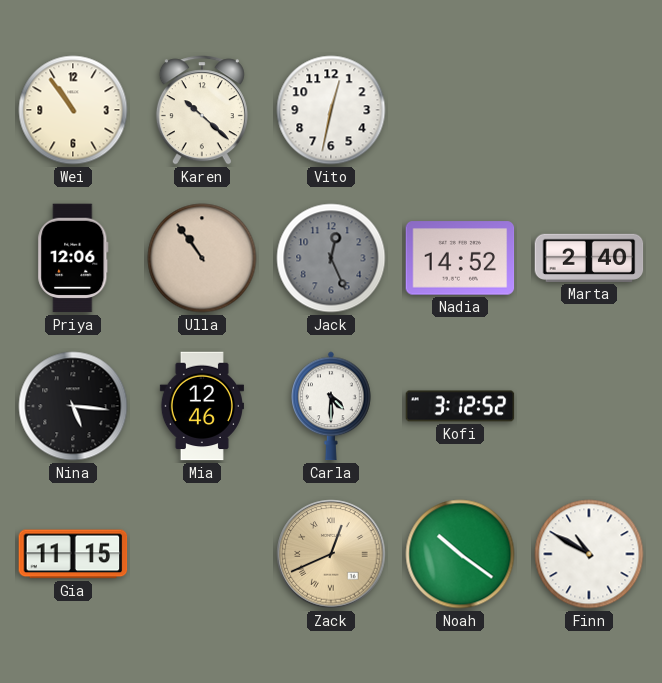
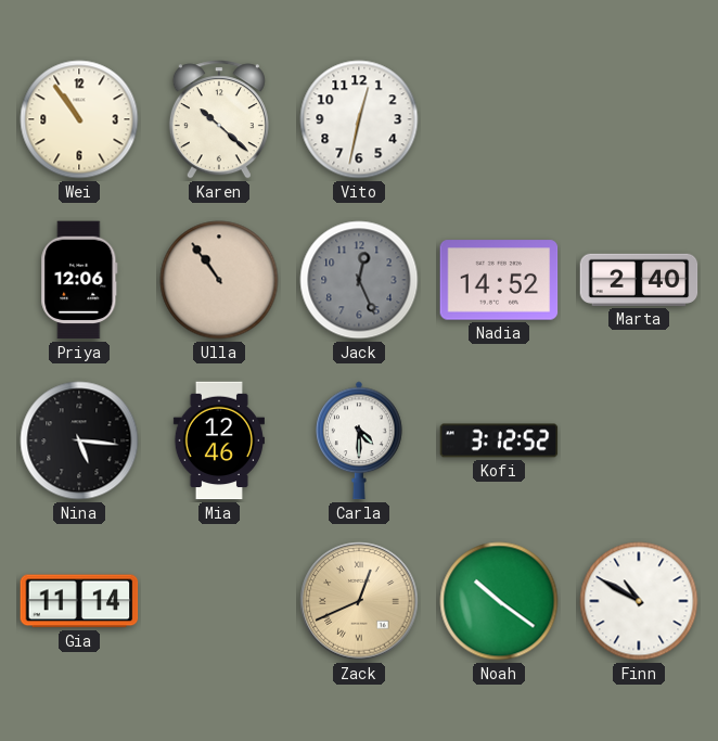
Gia: 11:15 -> 11:14 (79, 601)
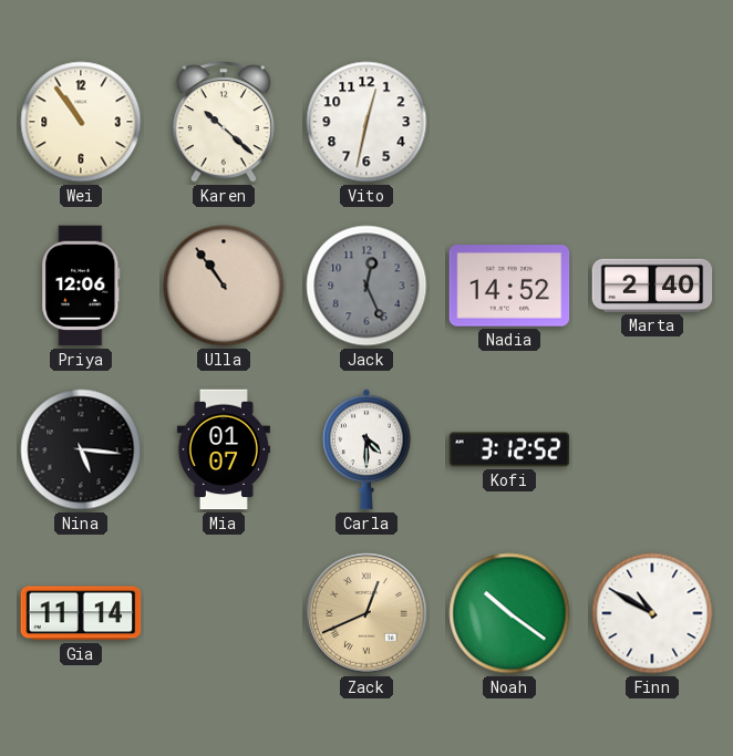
Mia: 12:46 -> 01:07 (224, 449)
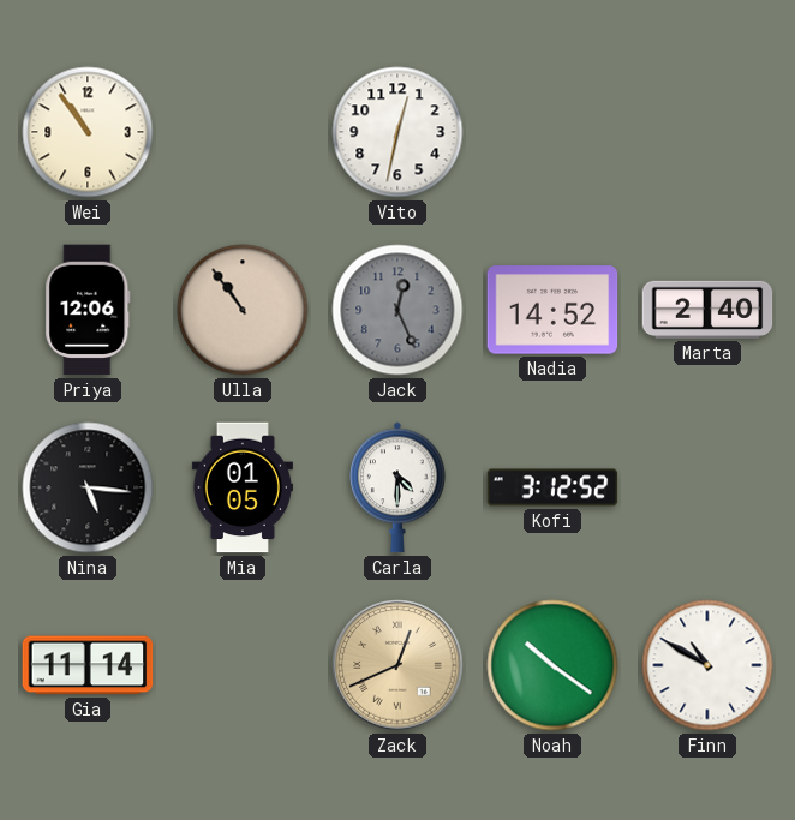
Karen: 10:22 -> none (224, 122)
Mia: 01:07 -> 01:05 (243, 487)
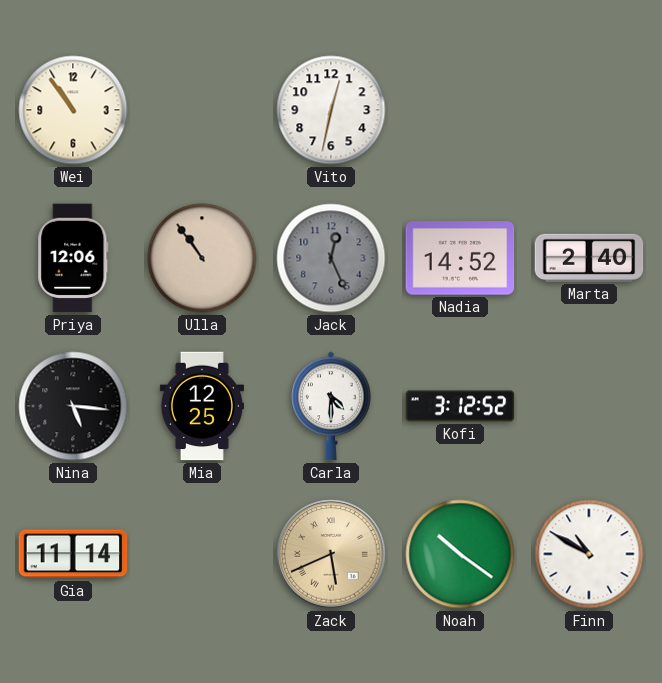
Mia: 01:05 -> 12:25 (202, 406)
Zack: 12:41 -> 5:41 (331, 554)
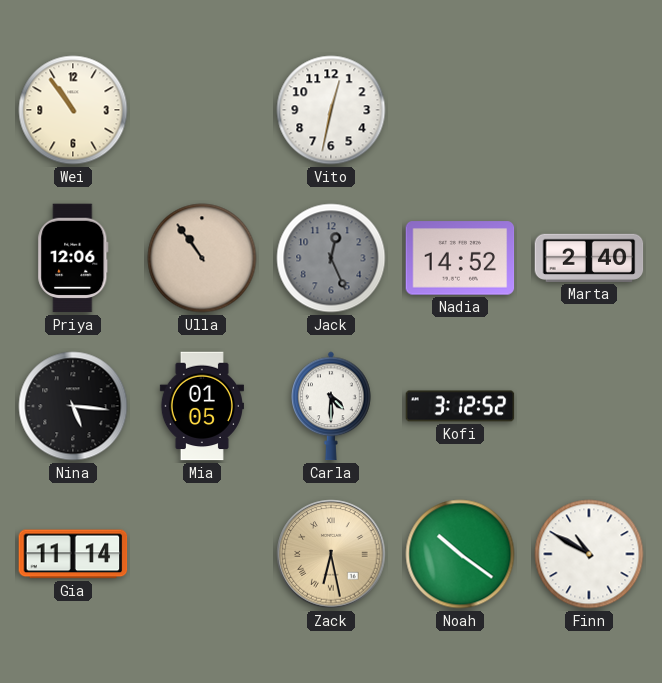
Mia: 12:25 -> 01:05 (202, 406)
Zack: 5:41 -> 6:28 (331, 554)
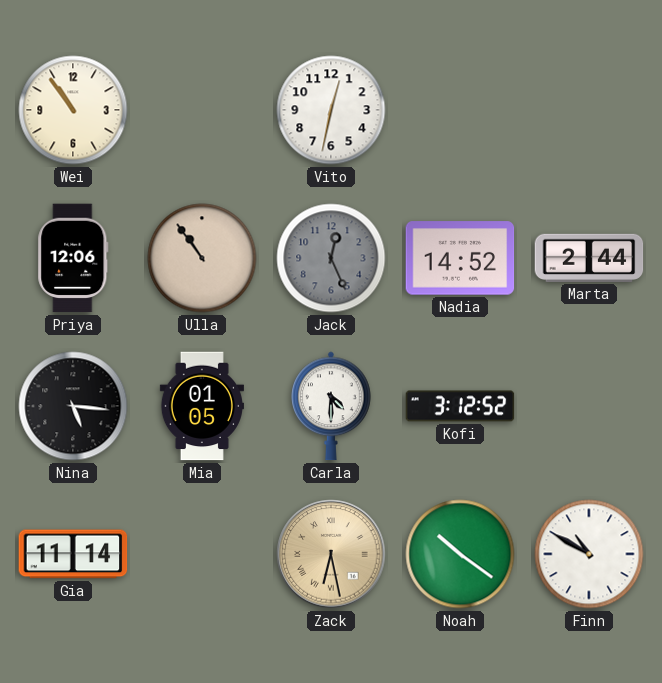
Marta: 2:40 -> 2:44 (589, 258)
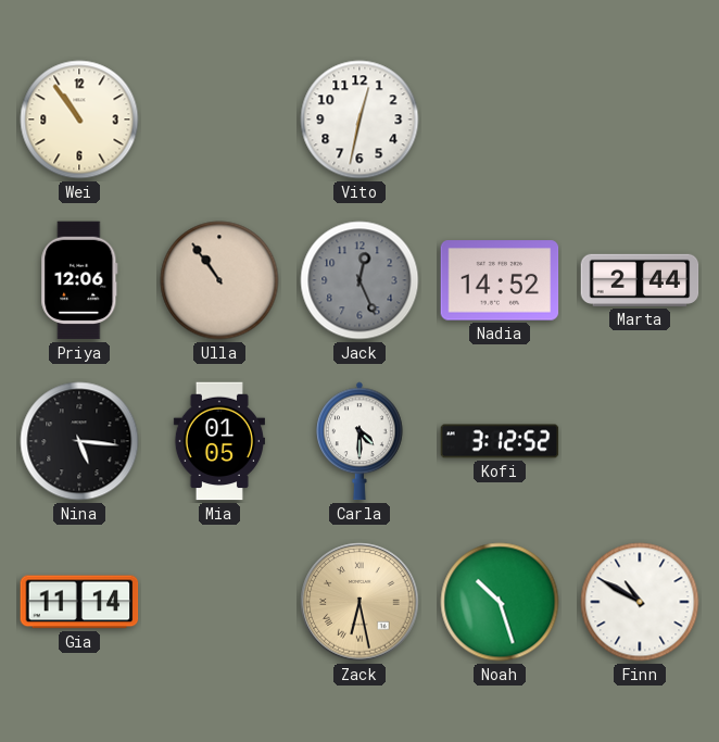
Noah: 10:21 -> 10:27 (500, 602)
